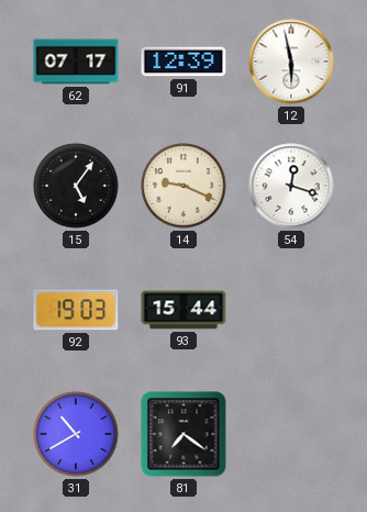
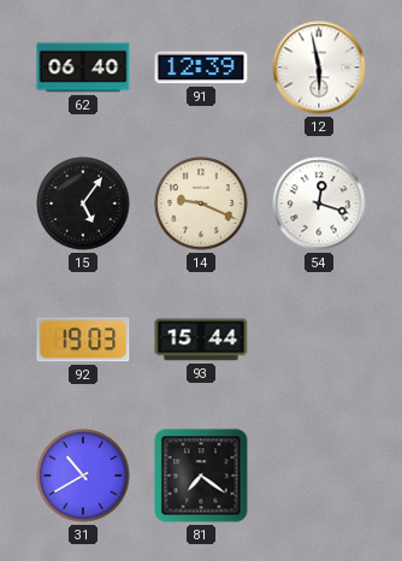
62: 07:17 -> 06:40 (83, 67)
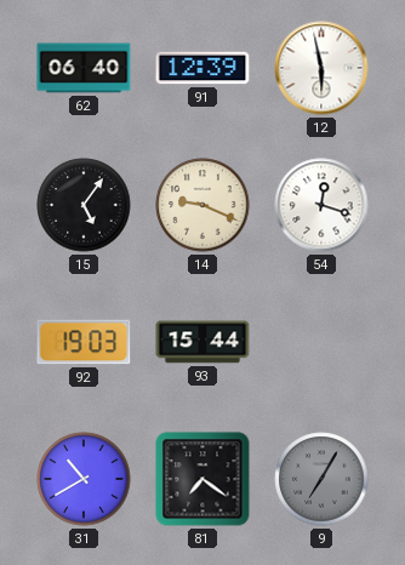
9: none -> 7:05 (321, 479)
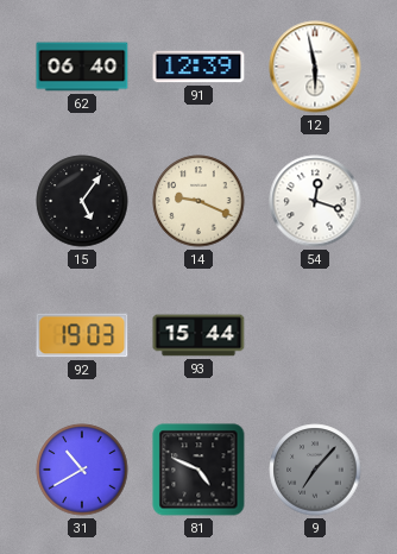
81: 7:21 -> 4:49 (198, 470)
9: 7:05 -> 7:07 (315, 470)
